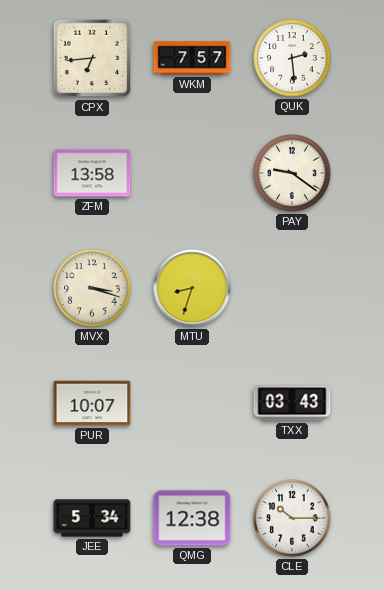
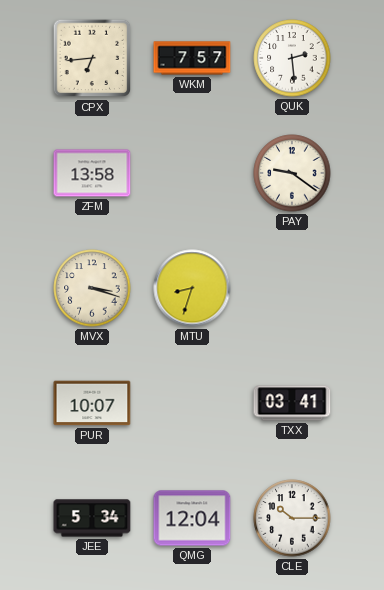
TXX: 03:43 -> 03:41 (292, 403)
QMG: 12:38 -> 12:04 (192, 518)
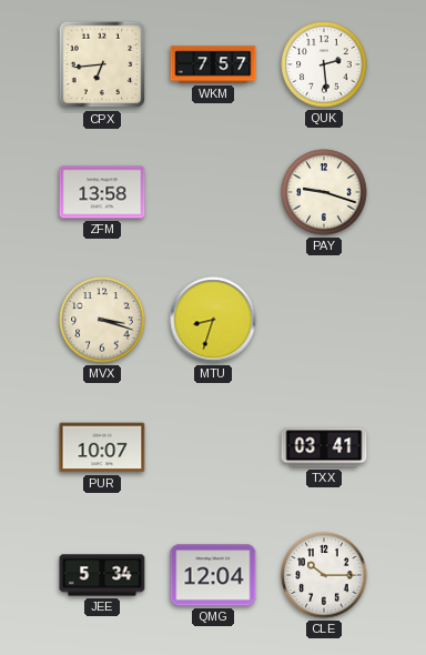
PAY: 9:21 -> 9:18 (324, 192)
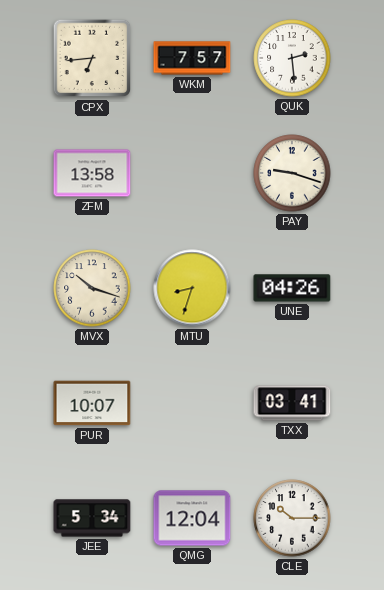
MVX: 3:18 -> 10:18 (92, 288)
UNE: none -> 04:26 (292, 288)
